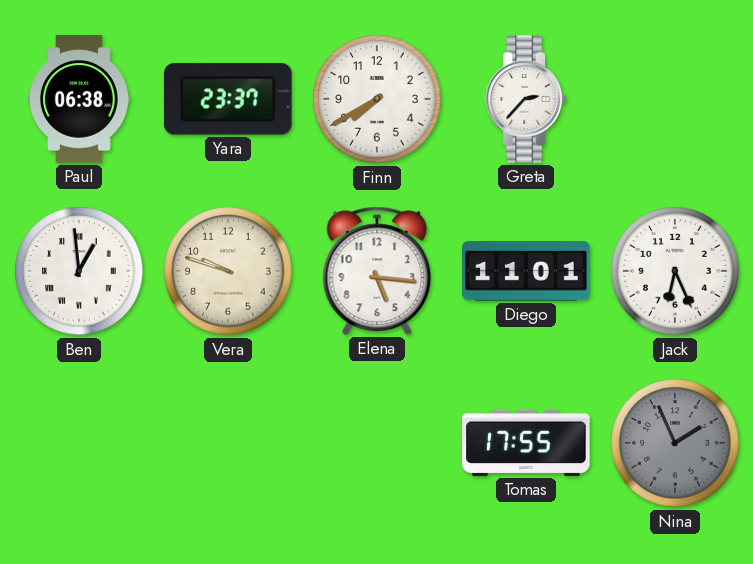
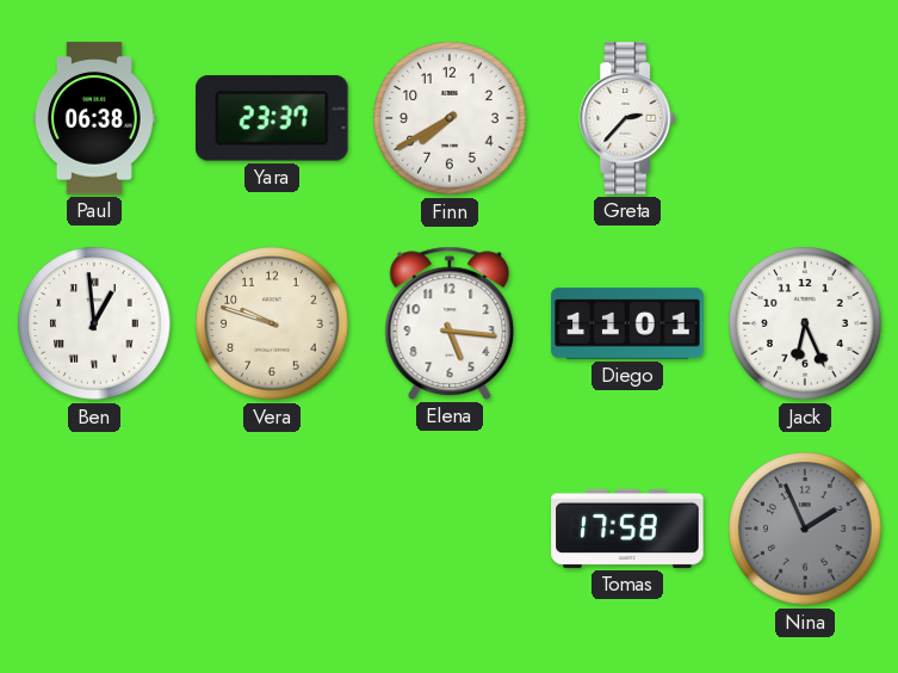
Tomas: 17:55 -> 17:58 (627, 529)
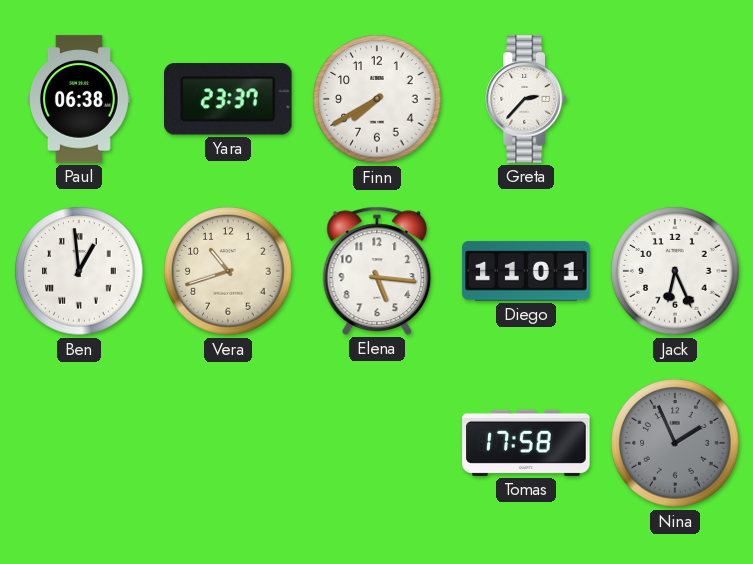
Vera: 9:48 -> 10:42 (228, 271)
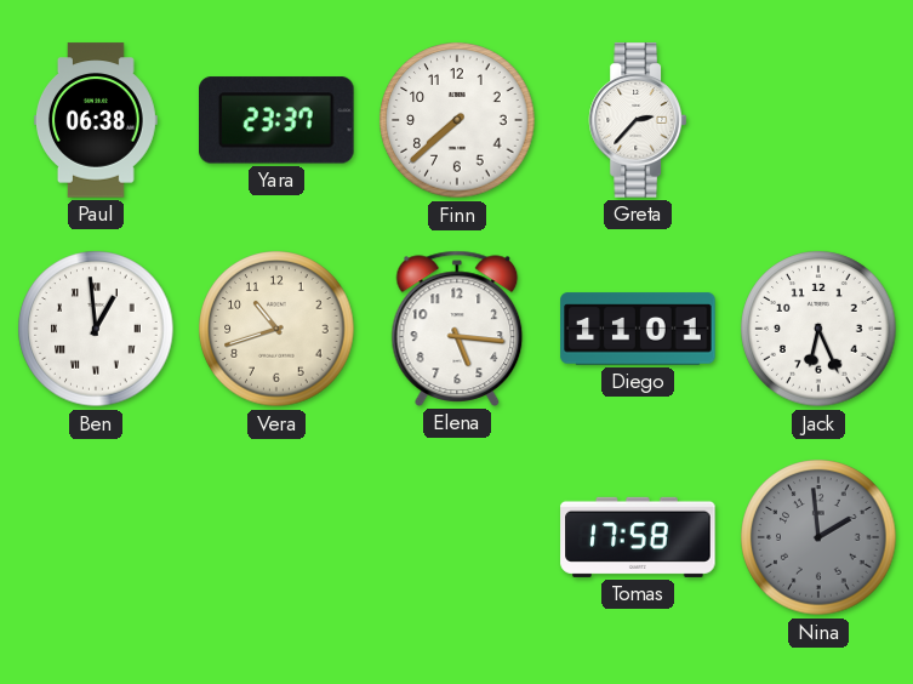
Finn: 7:40 -> 7:38 (457, 120)
Nina: 1:56 -> 1:59 (818, 537)
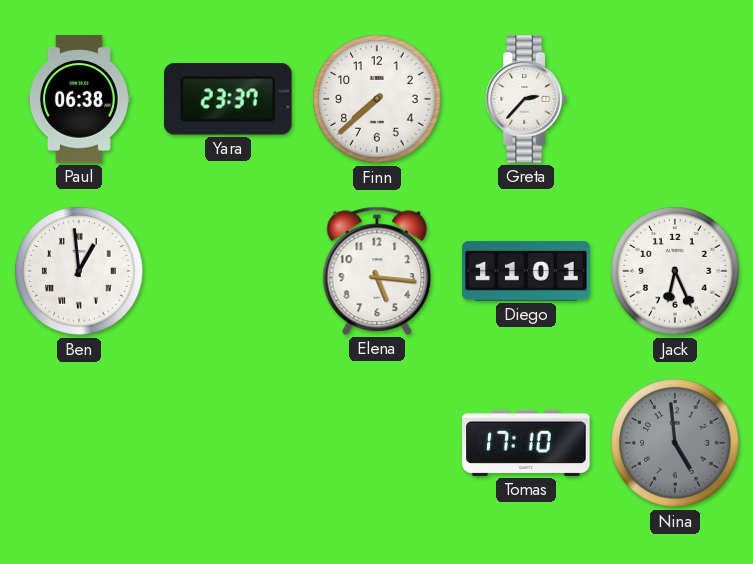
Vera: 10:42 -> none (276, 329)
Tomas: 17:58 -> 17:10 (526, 443)
Nina: 1:59 -> 4:59 (675, 443)
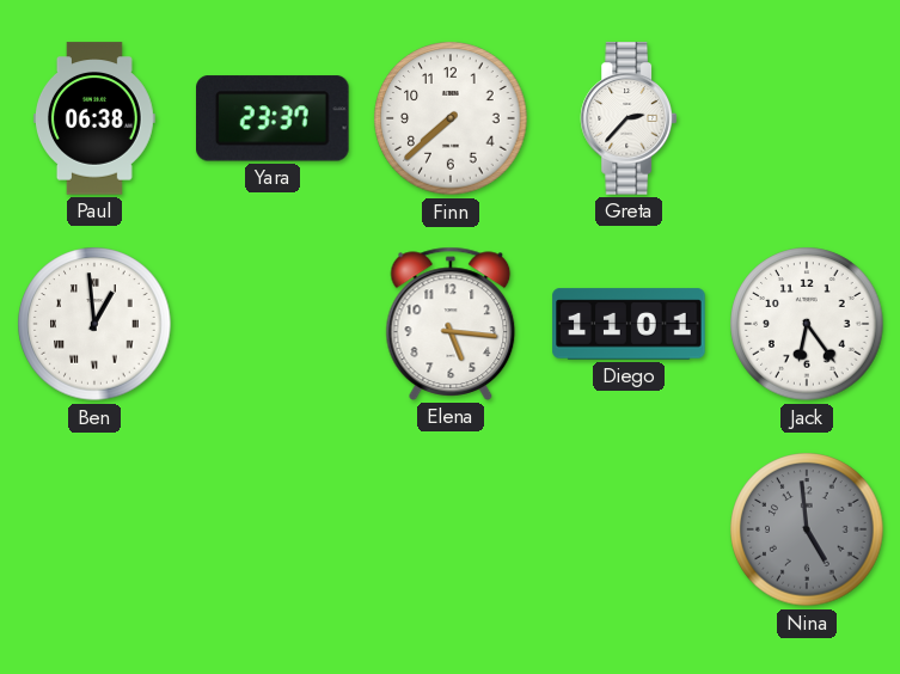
Jack: 6:26 -> 6:24 (807, 324)
Tomas: 17:10 -> none (526, 443)
